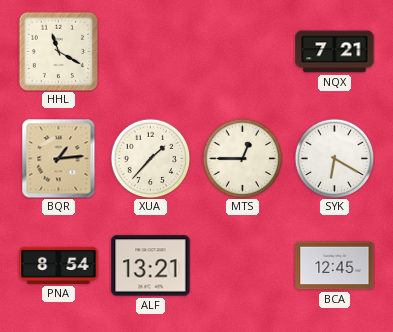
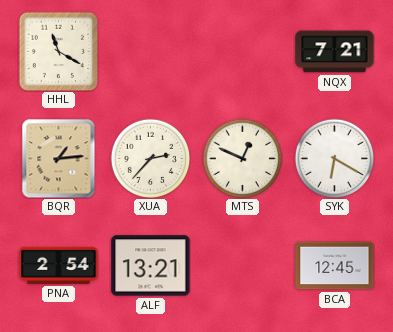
XUA: 1:37 -> 2:37 (150, 158)
MTS: 12:45 -> 12:49 (242, 158)
PNA: 8:54 -> 2:54 (59, 265)
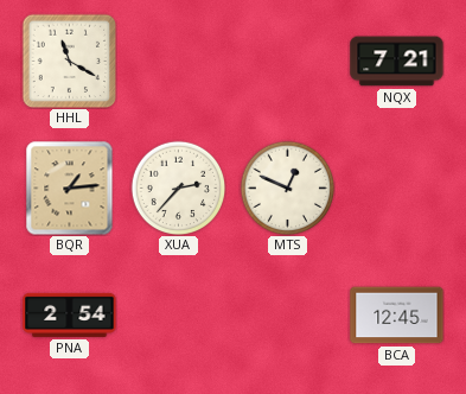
SYK: 6:20 -> none (334, 158)
ALF: 13:21 -> none (151, 266)
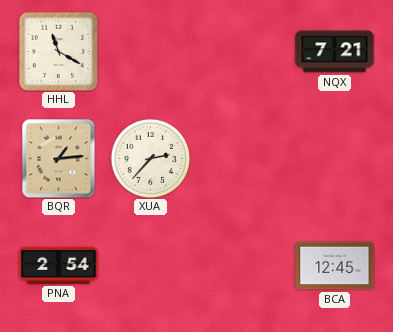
MTS: 12:49 -> none (287, 188)
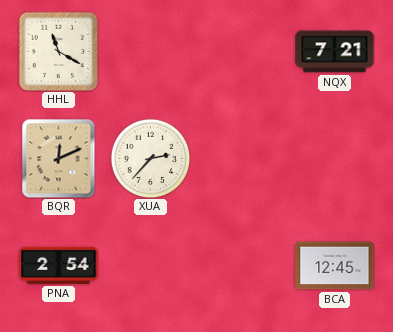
BQR: 1:14 -> 12:11 (59, 158)
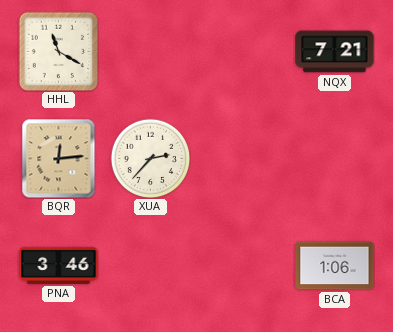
BQR: 12:11 -> 12:14 (59, 158)
PNA: 2:54 -> 3:46 (59, 265)
BCA: 12:45 -> 1:06 (335, 266)
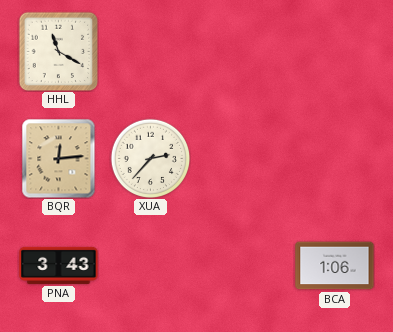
NQX: 7:21 -> none (335, 52)
PNA: 3:46 -> 3:43 (59, 265)
